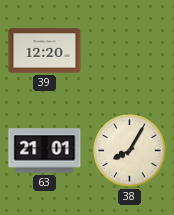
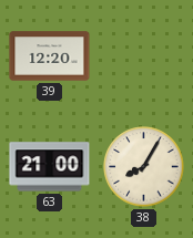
63: 21:01 -> 21:00 (50, 167)
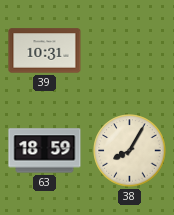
39: 12:20 -> 10:31 (45, 51)
63: 21:00 -> 18:59 (45, 151)
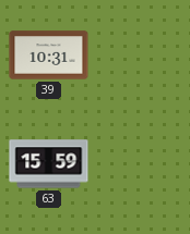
63: 18:59 -> 15:59 (49, 164)
38: 8:05 -> none (130, 151)
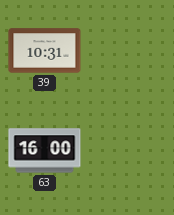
63: 15:59 -> 16:00 (45, 151)
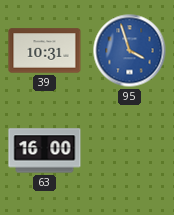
95: none -> 3:57 (130, 51)
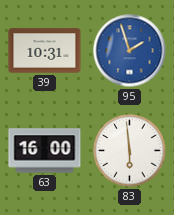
95: 3:57 -> 1:57 (130, 51)
83: none -> 5:59 (130, 151)
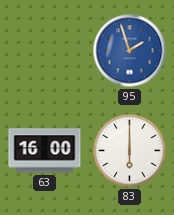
39: 10:31 -> none (45, 51)
83: 5:59 -> 6:00 (130, 151)
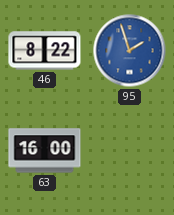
46: none -> 8:22 (45, 51)
83: 6:00 -> none (130, 151)
